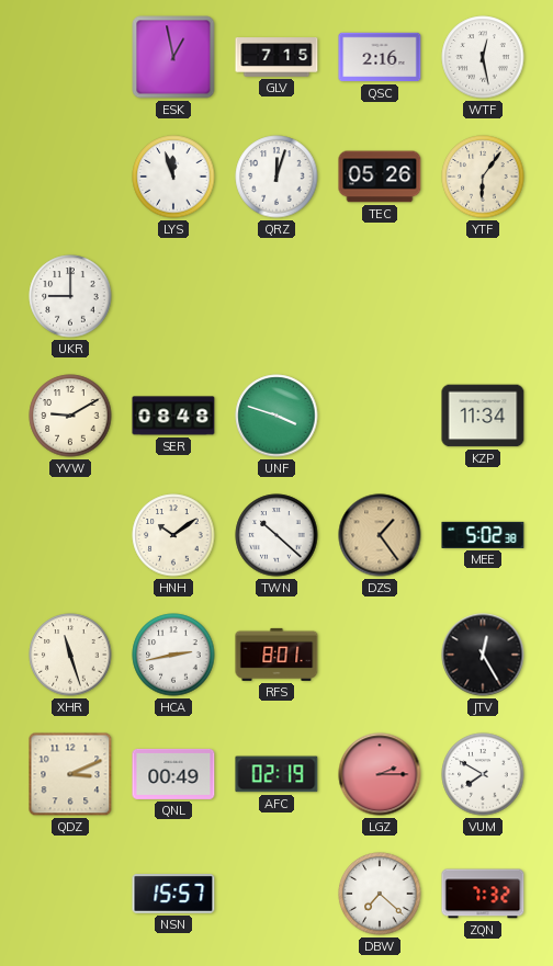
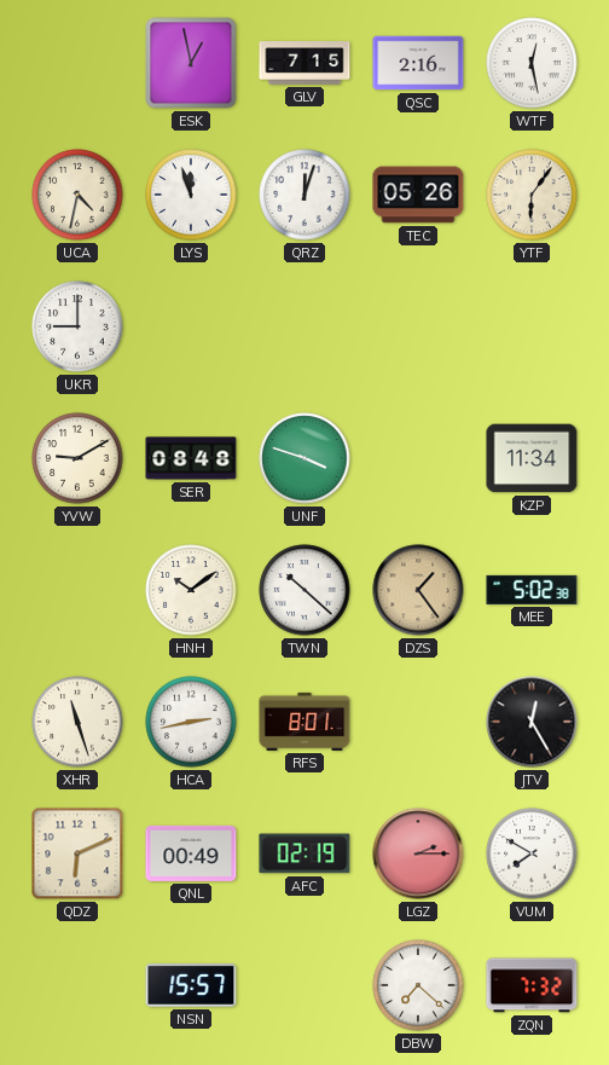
UCA: none -> 4:32 (77, 195)
QDZ: 3:11 -> 6:11 (77, 853)
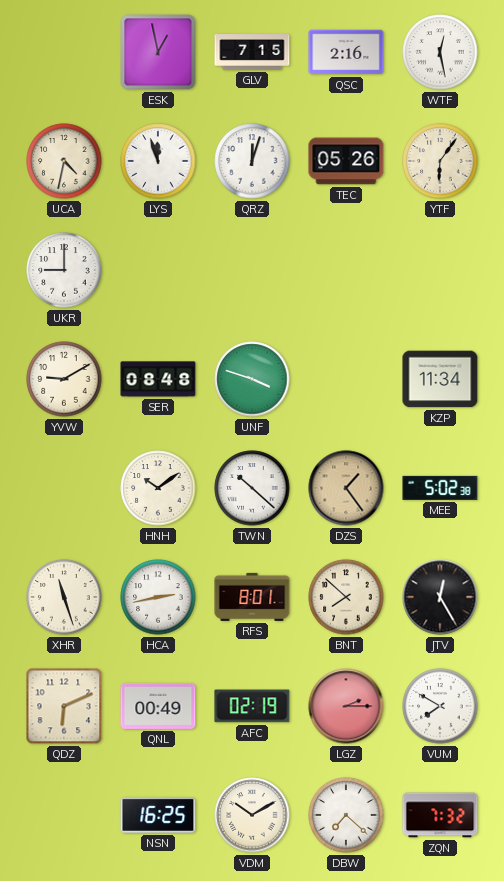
BNT: none -> 7:52 (346, 597)
NSN: 15:57 -> 16:25 (158, 816)
VDM: none -> 10:10 (252, 815)
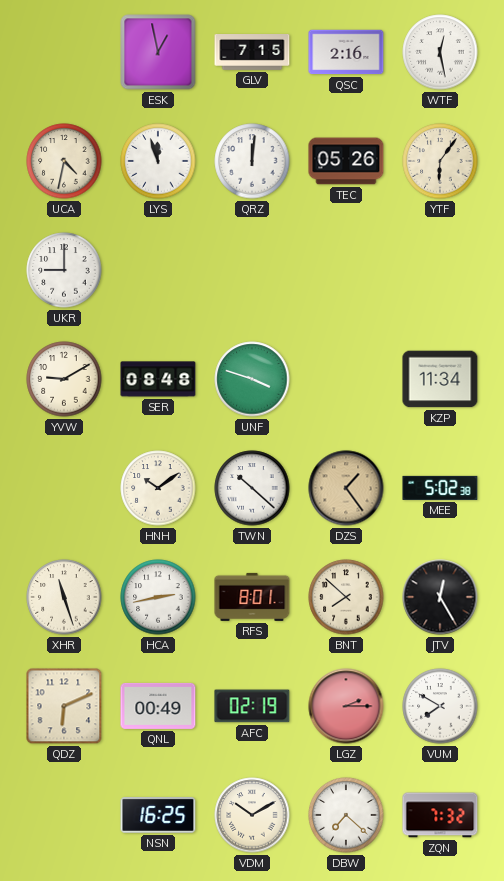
QRZ: 12:03 -> 12:01 (252, 161)
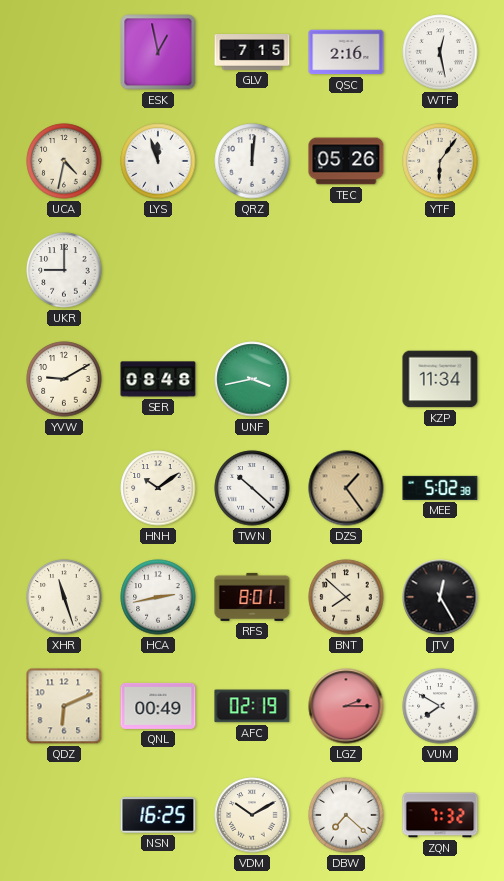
UNF: 3:48 -> 3:43 (252, 379)
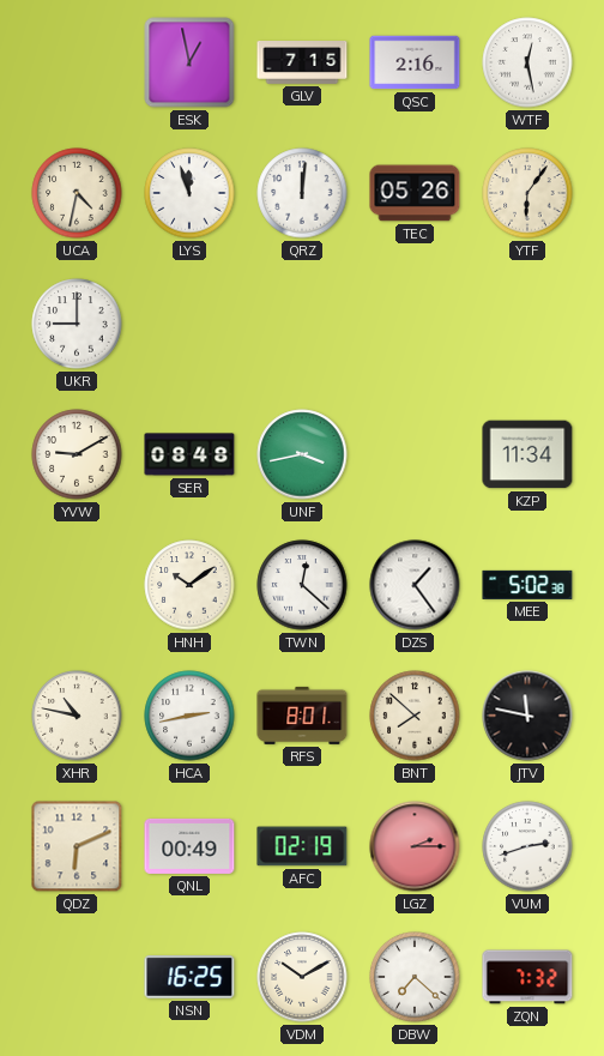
TWN: 10:22 -> 12:22 (302, 585)
DZS dial: champagne -> white (415, 585)
XHR: 11:27 -> 10:47 (77, 716)
JTV: 12:25 -> 11:47 (527, 716)
VUM: 7:50 -> 2:42 (527, 846)
